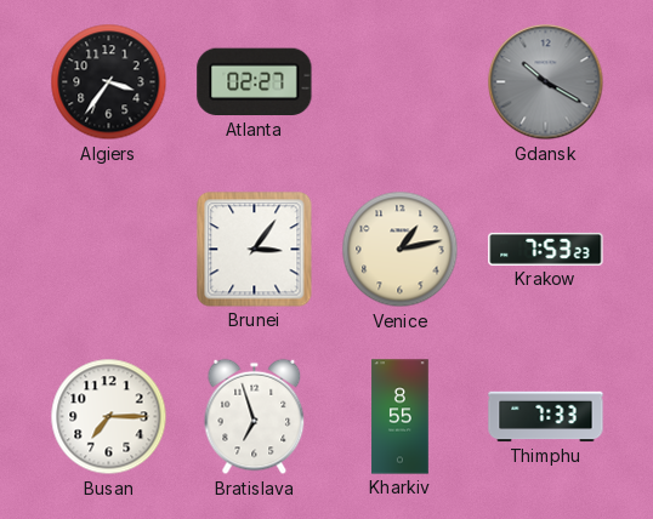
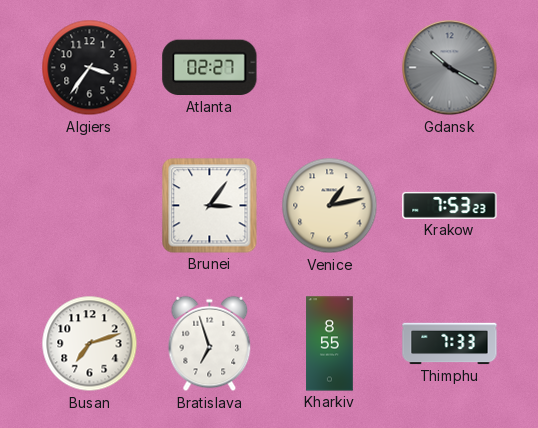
Busan: 7:15 -> 7:12 (90, 344)
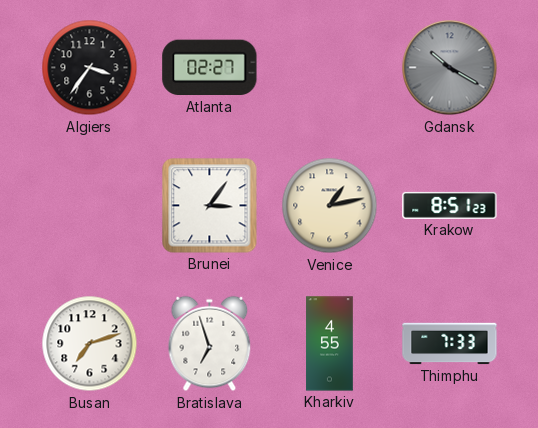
Krakow: 7:53 -> 8:51 (450, 205)
Kharkiv: 8:55 -> 4:55 (330, 344)
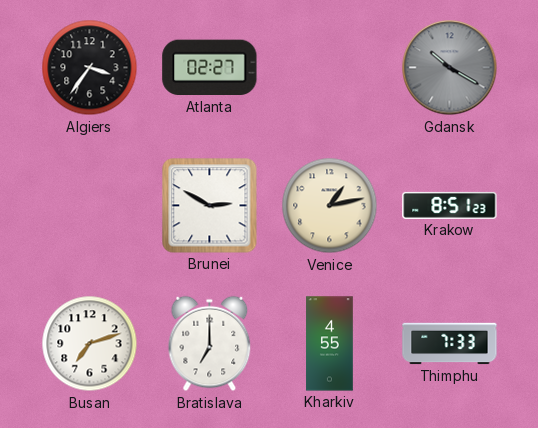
Brunei: 3:06 -> 2:50 (210, 206)
Bratislava: 6:57 -> 7:00 (210, 344)
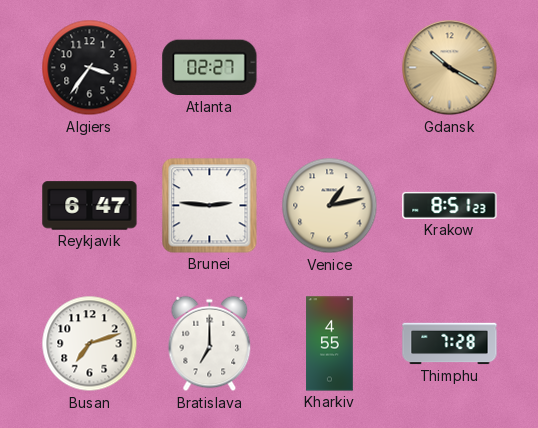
Gdansk dial: grey -> champagne (450, 68)
Reykjavik: none -> 6:47 (90, 206)
Brunei: 2:50 -> 2:46 (210, 206)
Thimphu: 7:33 -> 7:28 (450, 344)
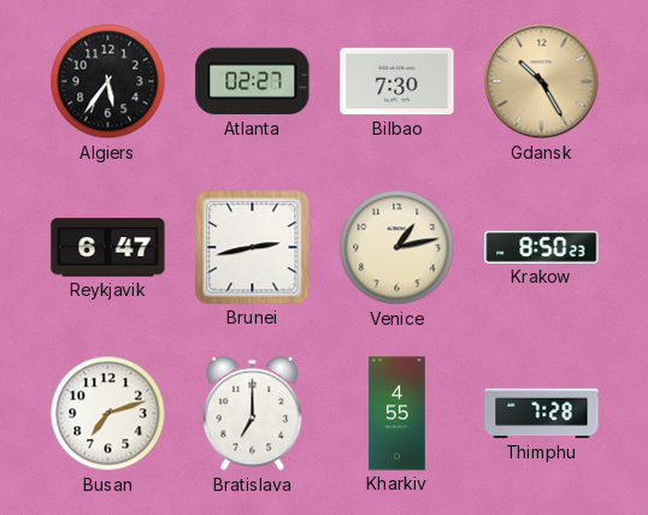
Algiers: 3:36 -> 5:36 (108, 82)
Bilbao: none -> 7:30 (397, 82)
Gdansk: 10:20 -> 10:25 (542, 82)
Brunei: 2:46 -> 2:43 (253, 248)
Krakow: 8:51 -> 8:50 (542, 247)
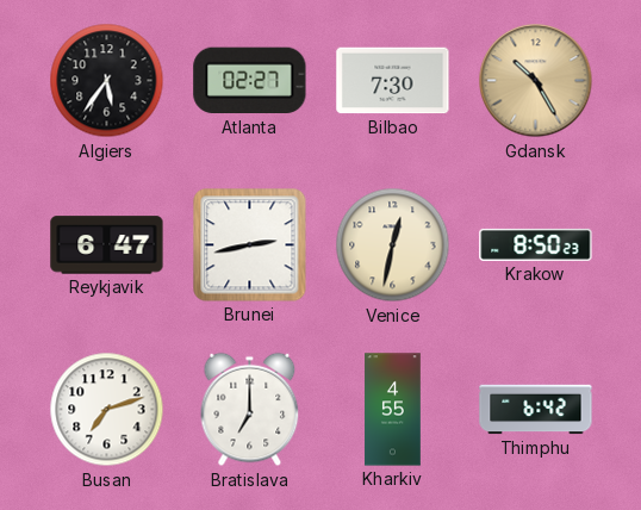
Venice: 1:13 -> 12:32 (393, 245)
Thimphu: 7:28 -> 6:42 (536, 410)
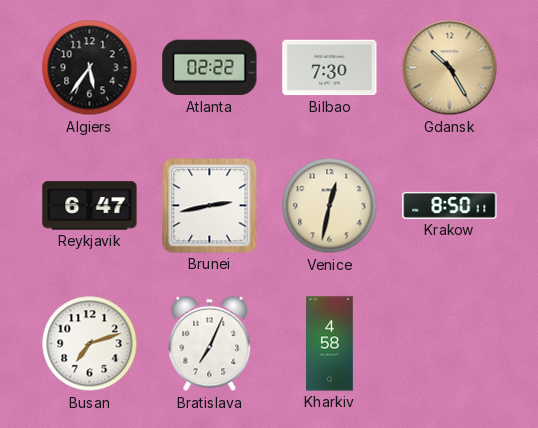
Atlanta: 02:27 -> 02:22 (210, 68)
Krakow: 8:50:23 -> 8:50:11 (450, 205)
Bratislava: 7:00 -> 7:04 (210, 344)
Kharkiv: 4:55 -> 4:58 (330, 344)
Thimphu: 6:42 -> none (536, 410)
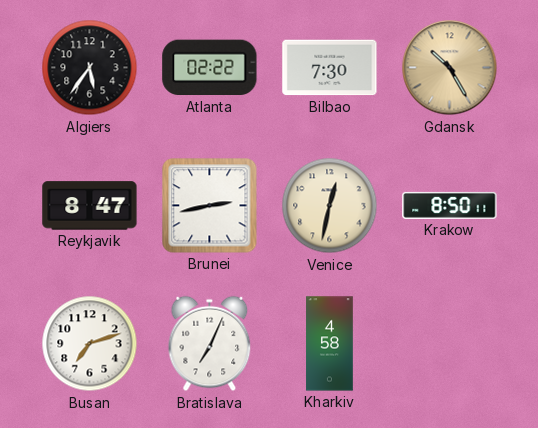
Reykjavik: 6:47 -> 8:47 (90, 206)
